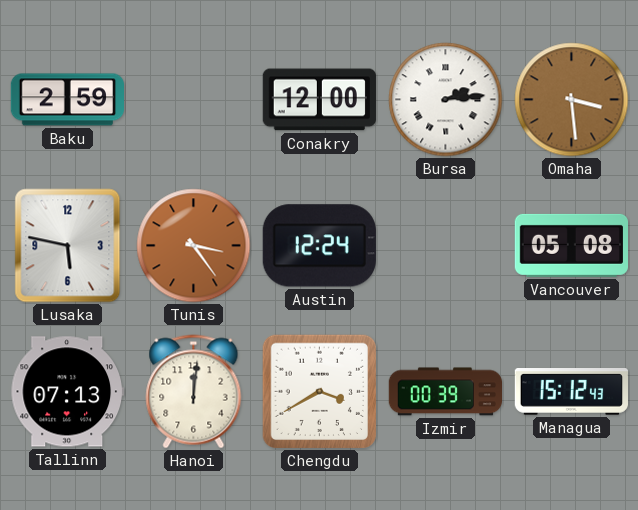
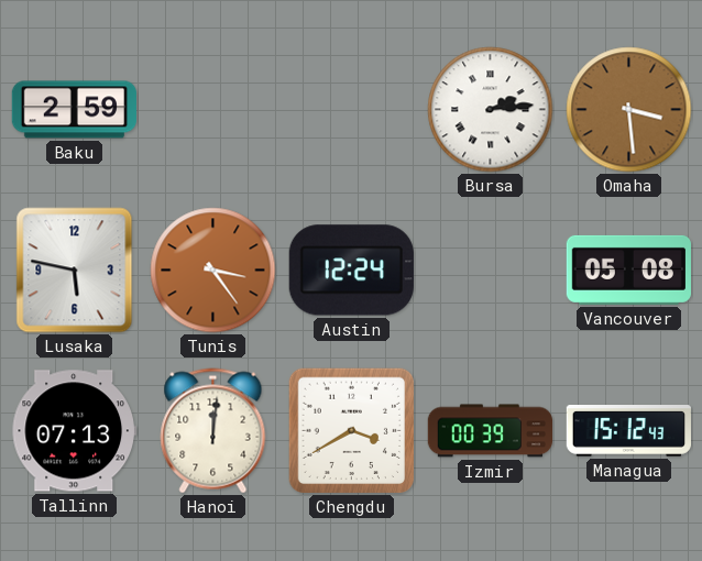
Conakry: 12:00 -> none (319, 100)
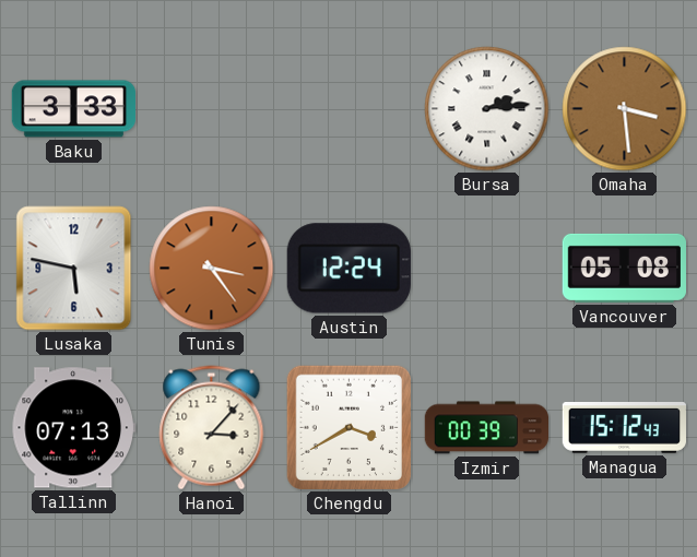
Baku: 2:59 -> 3:33 (74, 109)
Hanoi: 12:01 -> 3:07 (212, 428)
